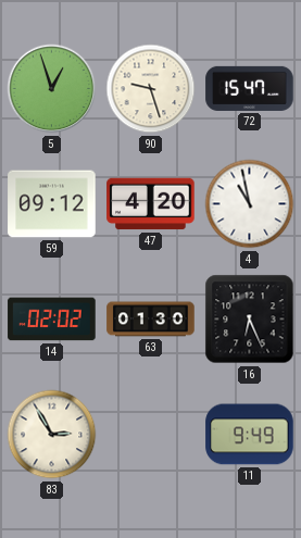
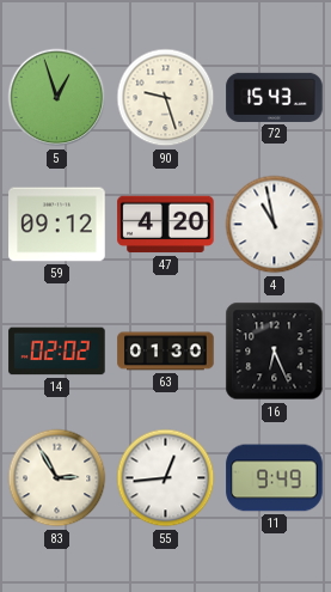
72: 15:47 -> 15:43 (275, 97)
55: none -> 12:44 (166, 478)
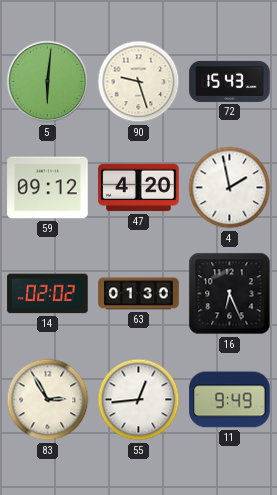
5: 12:57 -> 6:01 (48, 82)
4: 10:58 -> 1:58 (230, 188)
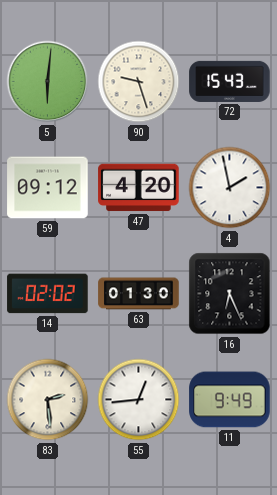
83: 2:55 -> 2:29 (48, 400)
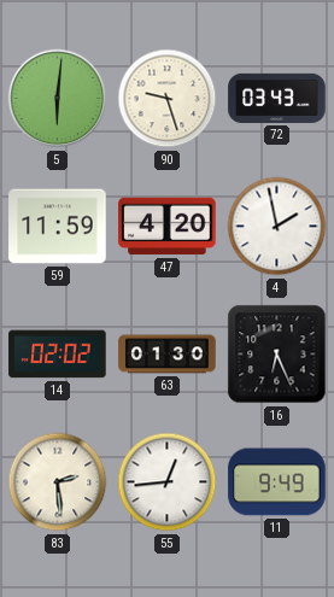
72: 15:43 -> 03:43 (277, 98)
59: 09:12 -> 11:59 (58, 227)
